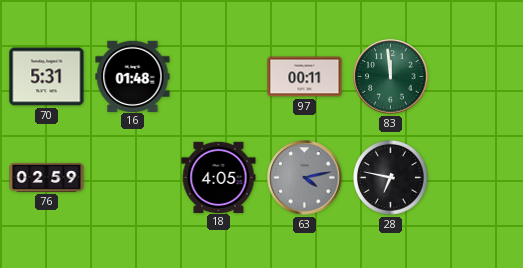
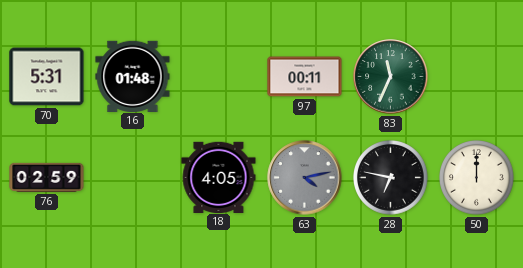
83: 11:59 -> 11:34 (391, 77)
50: none -> 12:00 (477, 178)
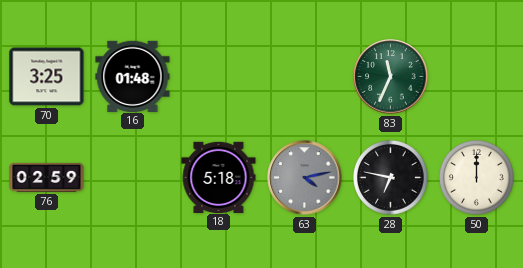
70: 5:31 -> 3:25 (47, 77)
97: 00:11 -> none (305, 77)
18: 4:05 -> 5:18 (219, 177)
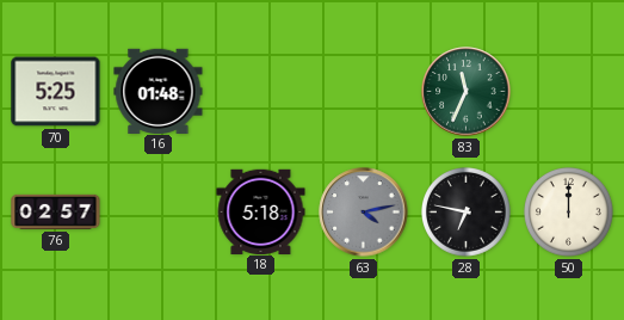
70: 3:25 -> 5:25 (56, 92)
76: 02:59 -> 02:57 (56, 211)
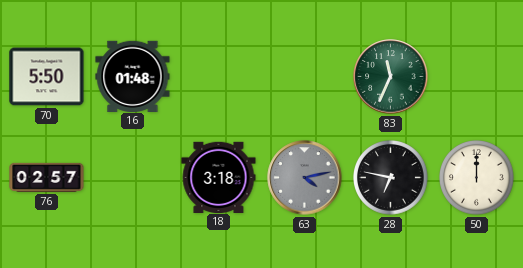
70: 5:25 -> 5:50 (47, 77)
18: 5:18 -> 3:18 (219, 177)
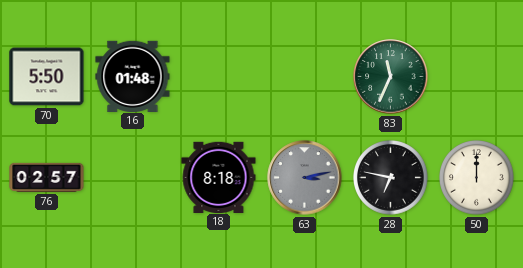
18: 3:18 -> 8:18 (219, 177)
63: 4:13 -> 3:13 (305, 178)
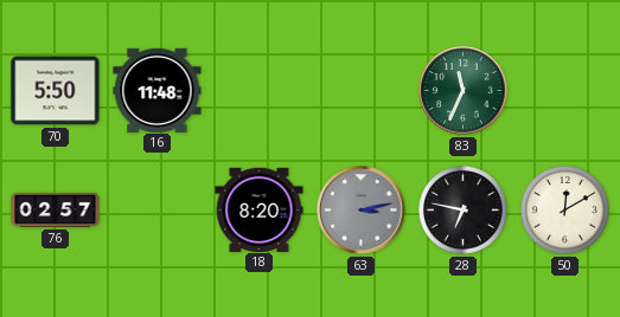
16: 01:48 -> 11:48 (158, 90)
18: 8:18 -> 8:20 (260, 209)
50: 12:00 -> 12:10 (565, 211)
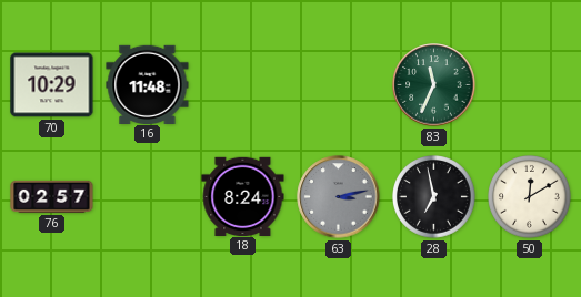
70: 5:50 -> 10:29 (52, 85)
18: 8:20 -> 8:24 (243, 196)
28: 6:47 -> 6:58 (434, 197)
